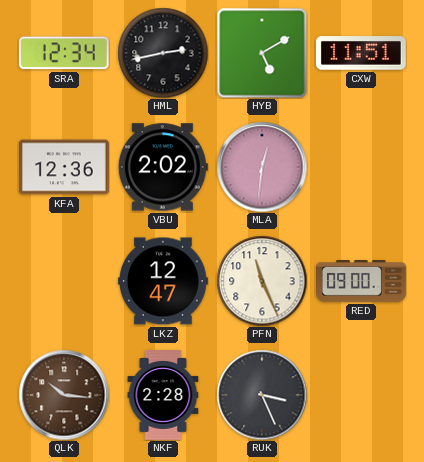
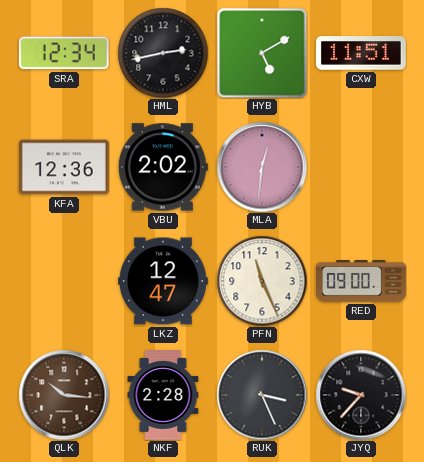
JYQ: none -> 9:37 (361, 395)
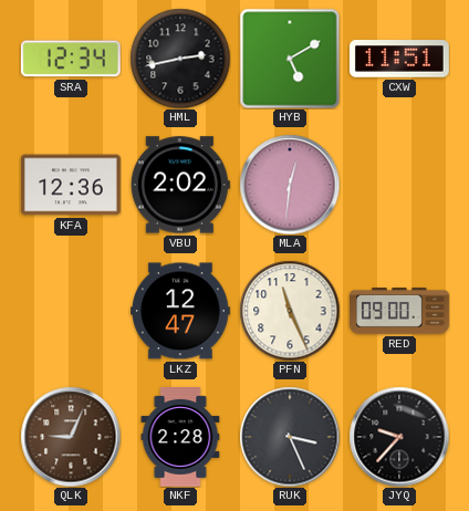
QLK: 10:16 -> 9:04 (71, 437)
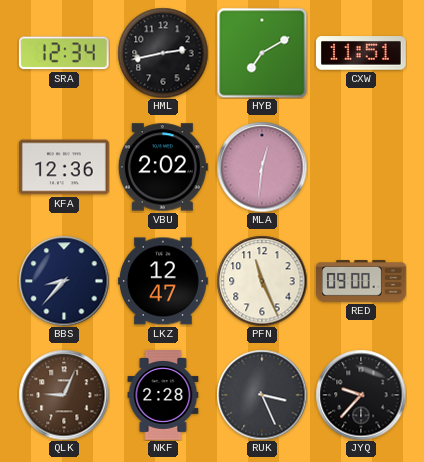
HYB: 5:10 -> 7:10 (262, 53)
BBS: none -> 8:37 (64, 281)
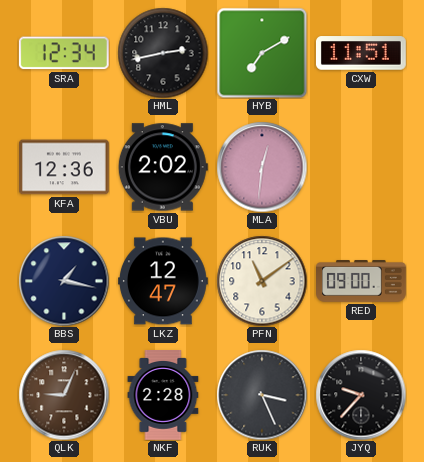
BBS: 8:37 -> 1:17 (64, 281)
PFN: 11:26 -> 11:09 (262, 281)
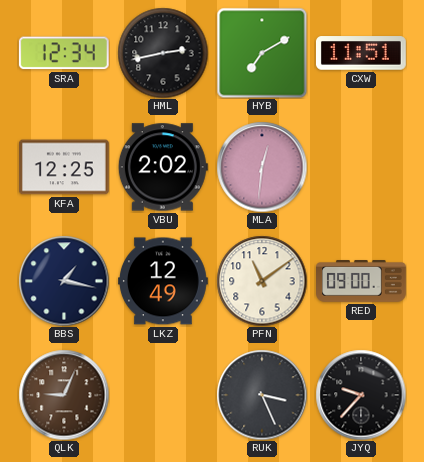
KFA: 12:36 -> 12:25 (64, 167)
LKZ: 12:47 -> 12:49 (164, 281)
NKF: 2:28 -> none (163, 396)
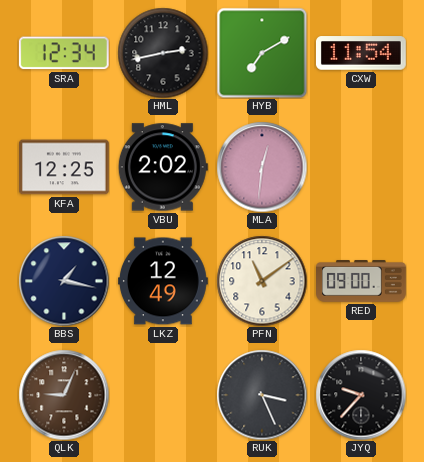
CXW: 11:51 -> 11:54 (361, 53)
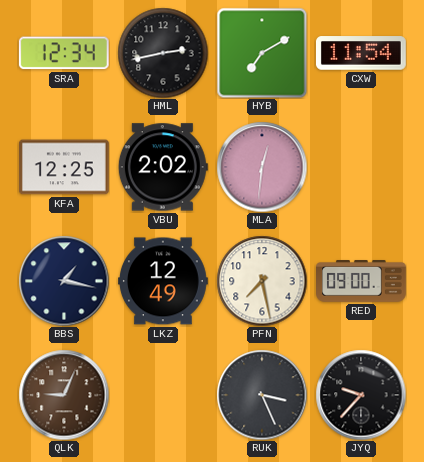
PFN: 11:09 -> 7:28 (262, 281)
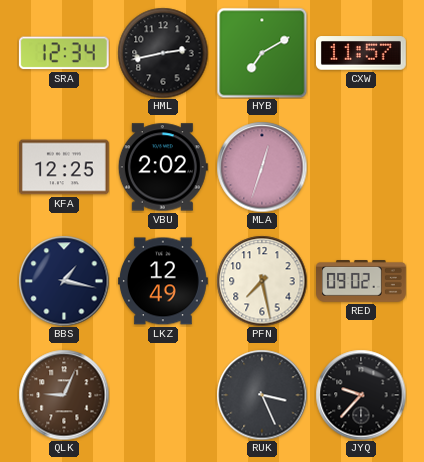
CXW: 11:54 -> 11:57 (361, 53)
MLA: 12:31 -> 12:33 (262, 167)
RED: 09:00 -> 09:02 (362, 282)
